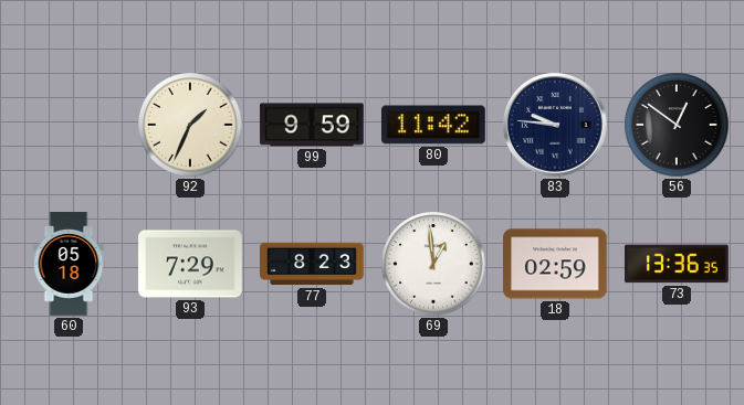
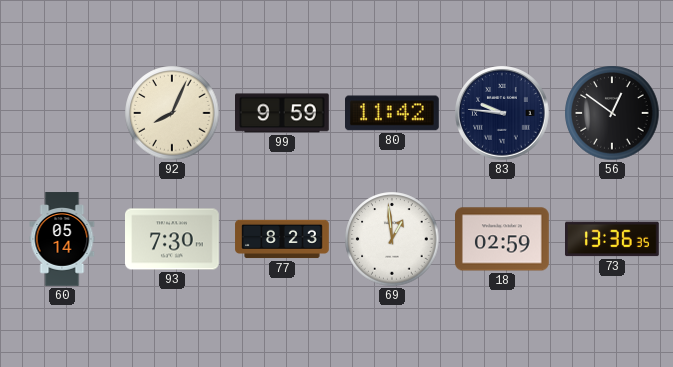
92: 1:34 -> 8:04 (172, 113)
60: 05:18 -> 05:14 (62, 239)
93: 7:29 -> 7:30 (173, 239)
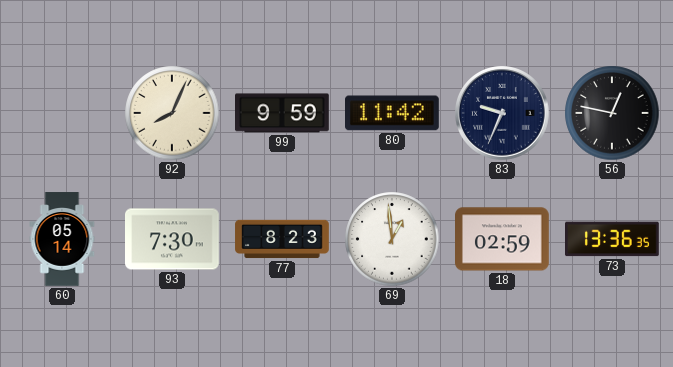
83: 9:46 -> 9:34 (502, 113)
56: 12:51 -> 12:47 (612, 113)
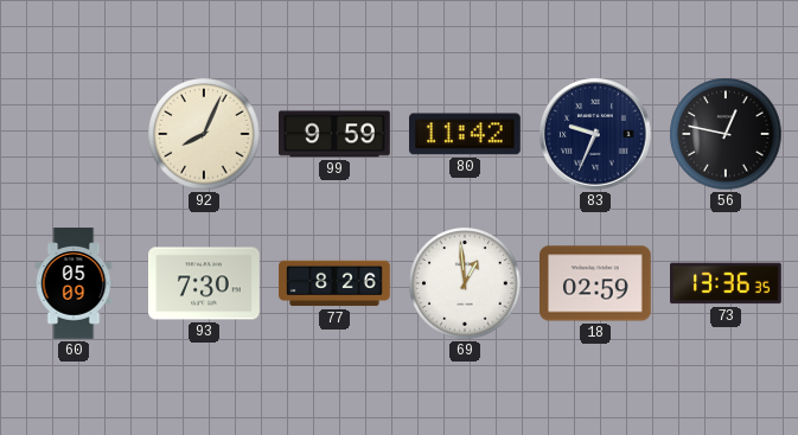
60: 05:14 -> 05:09 (74, 283)
77: 8:23 -> 8:26 (334, 283)
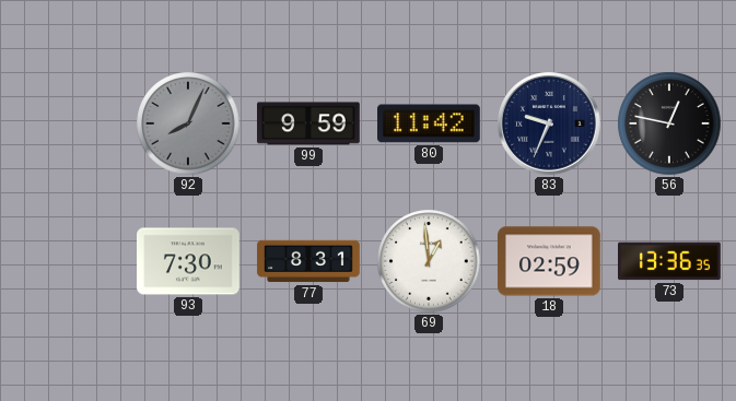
92 dial: cream -> grey (188, 123)
60: 05:09 -> none (74, 283)
77: 8:26 -> 8:31 (308, 261)
